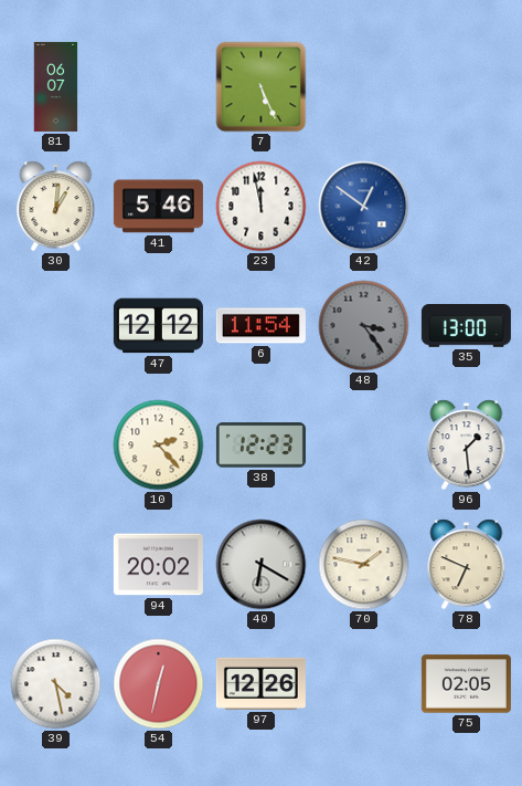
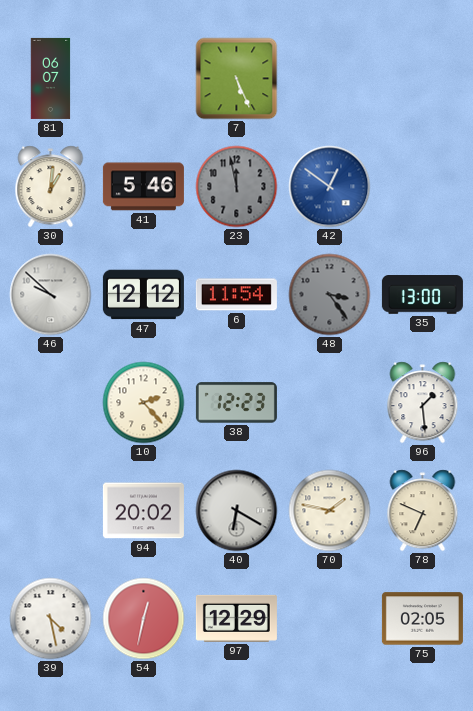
23 dial: white -> grey (237, 187)
46: none -> 9:52 (51, 295)
97: 12:26 -> 12:29 (236, 618)
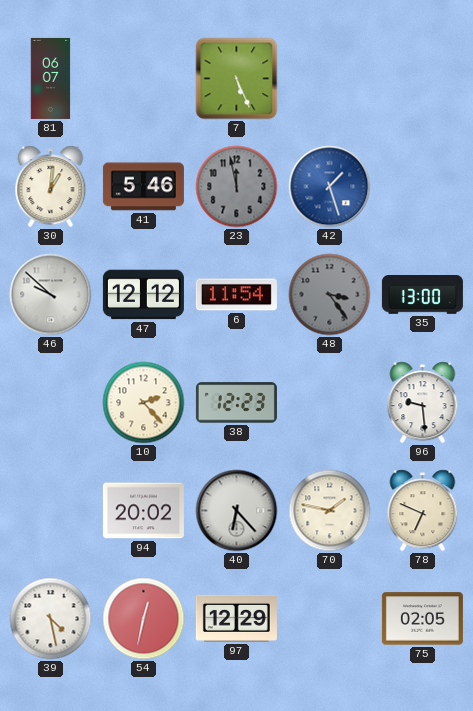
42: 12:51 -> 1:27 (330, 187)
96: 1:29 -> 9:29 (423, 403)
40: 6:20 -> 6:23 (237, 511)
